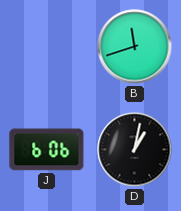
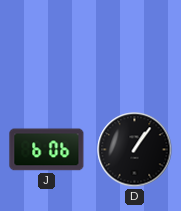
B: 11:42 -> none (135, 47)
D: 1:02 -> 1:06 (135, 150)
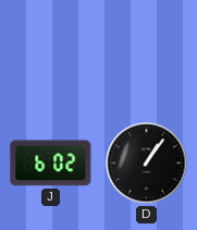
J: 6:06 -> 6:02 (51, 164)
